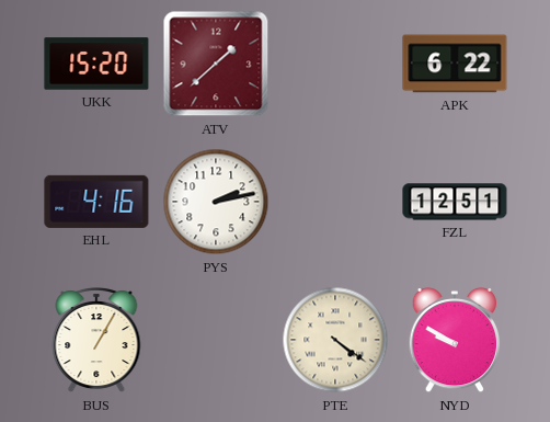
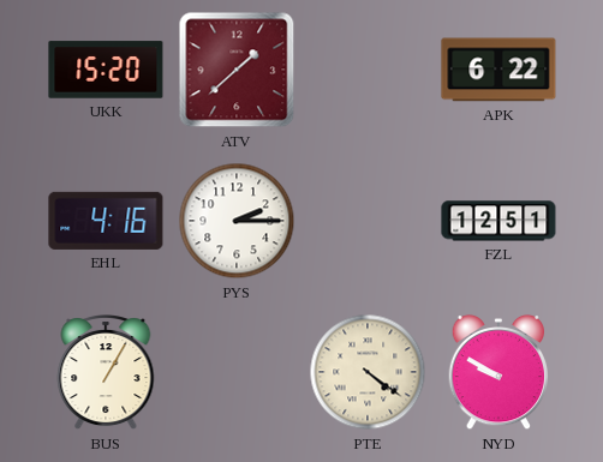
PYS: 2:13 -> 2:15 (237, 221)
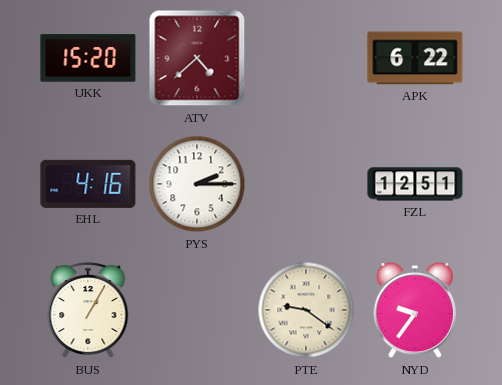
ATV: 1:38 -> 4:38 (197, 58)
PTE: 4:21 -> 9:21 (306, 310)
NYD: 9:50 -> 9:36 (415, 310)
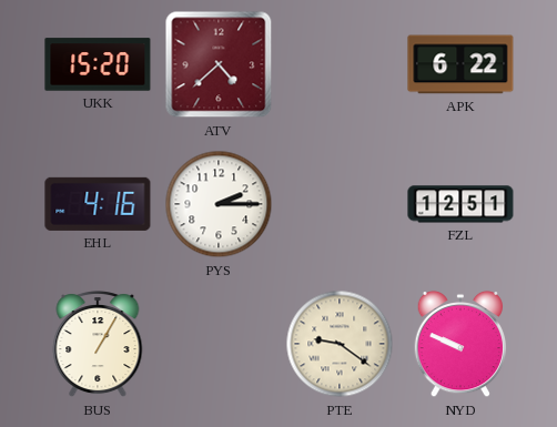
NYD: 9:36 -> 9:49 (460, 344)
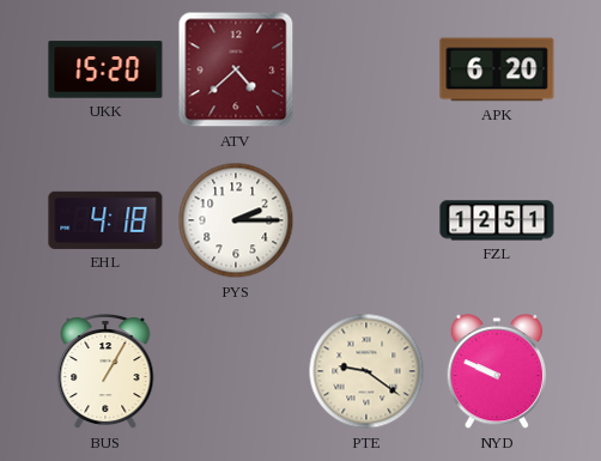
APK: 6:22 -> 6:20 (497, 69)
EHL: 4:16 -> 4:18 (105, 220)
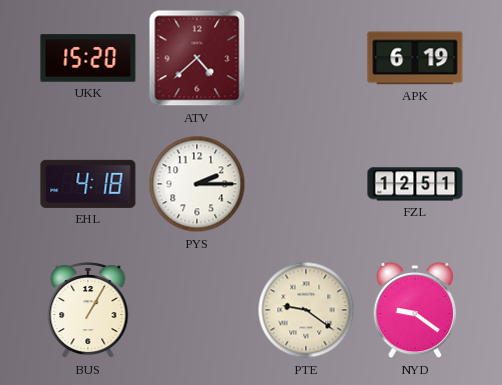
APK: 6:20 -> 6:19 (415, 58)
NYD: 9:49 -> 9:21 (415, 310)
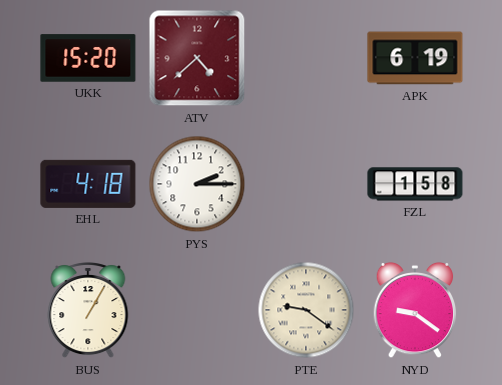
FZL: 12:51 -> 1:58 (415, 184)
